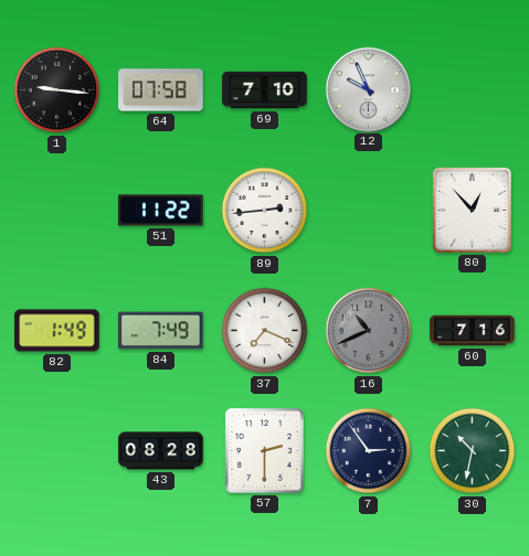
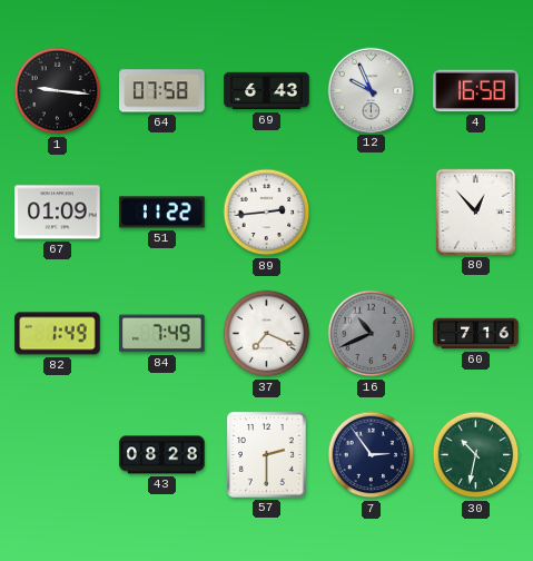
69: 7:10 -> 6:43 (267, 91)
4: none -> 16:58 (476, 91)
67: none -> 01:09 (58, 213)
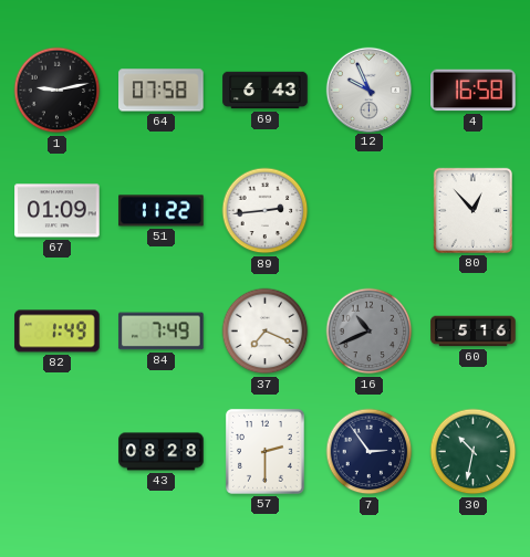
1: 9:16 -> 9:13 (58, 91)
60: 7:16 -> 5:16 (474, 332)
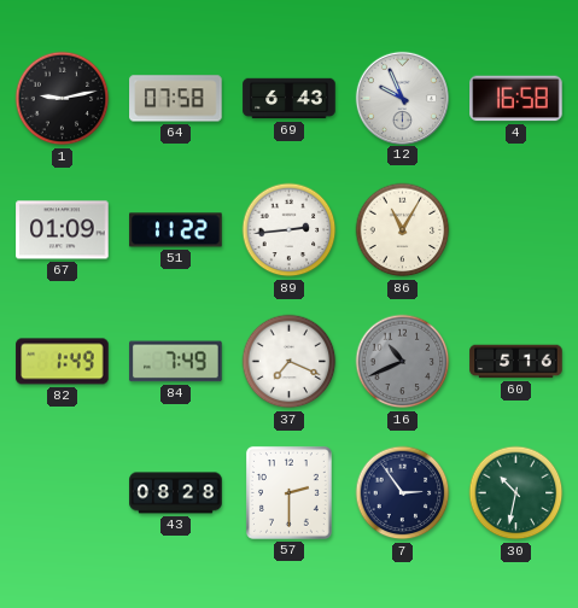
86: none -> 11:05 (403, 230)
80: 12:53 -> none (472, 210)
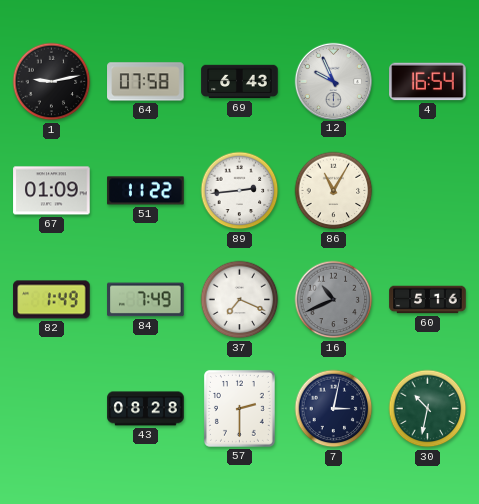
4: 16:58 -> 16:54 (428, 82)
7: 2:54 -> 3:02 (334, 409)
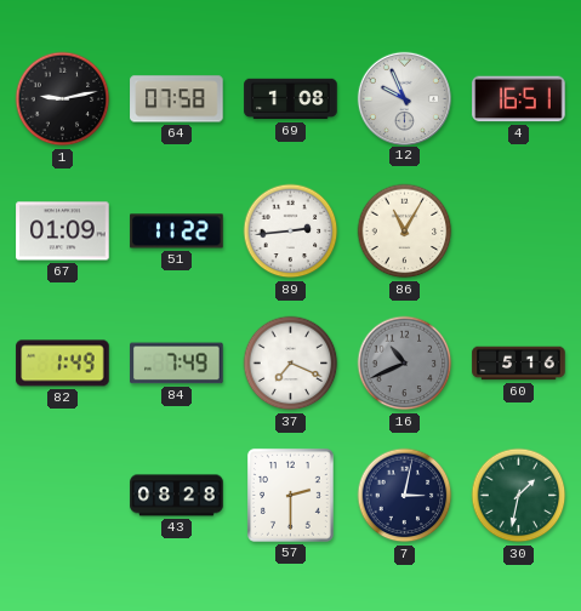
69: 6:43 -> 1:08 (291, 99)
4: 16:54 -> 16:51 (519, 99)
30: 10:32 -> 1:32 (519, 496)
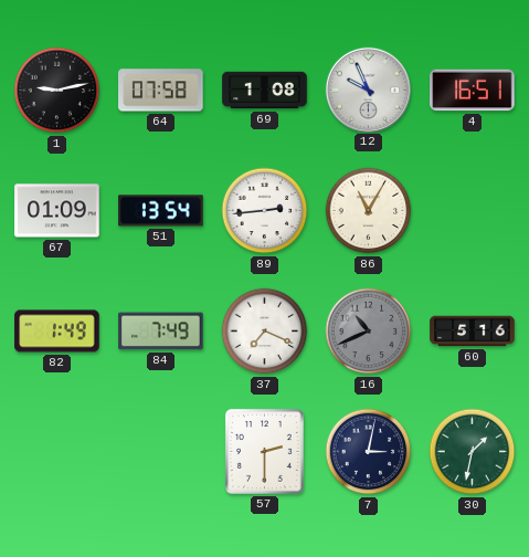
51: 11:22 -> 13:54 (161, 211)
43: 08:28 -> none (177, 496)
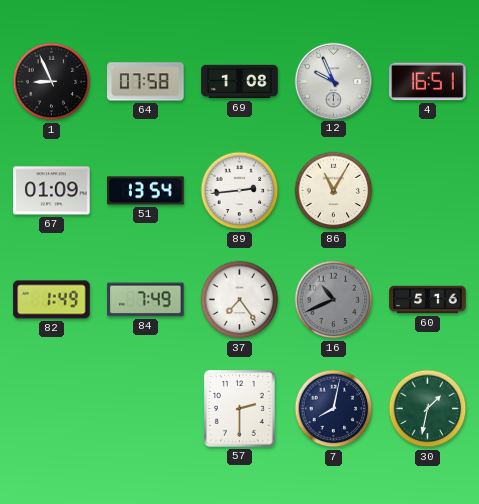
1: 9:13 -> 8:56 (52, 82)
37: 7:19 -> 7:24 (240, 300)
7: 3:02 -> 8:02 (334, 409)
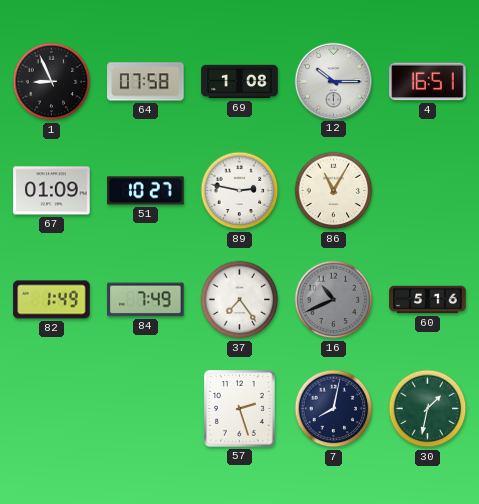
12: 9:56 -> 10:15 (333, 81)
51: 13:54 -> 10:27 (146, 191)
89: 2:44 -> 2:47 (240, 191)
57: 2:30 -> 2:27 (239, 408)
